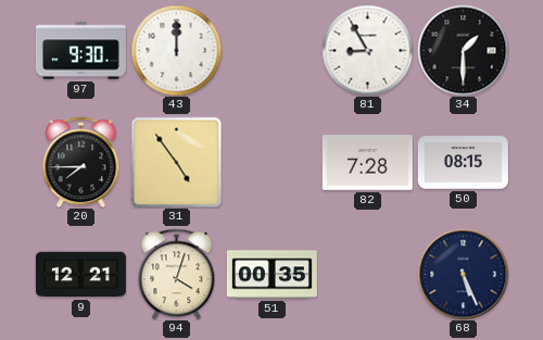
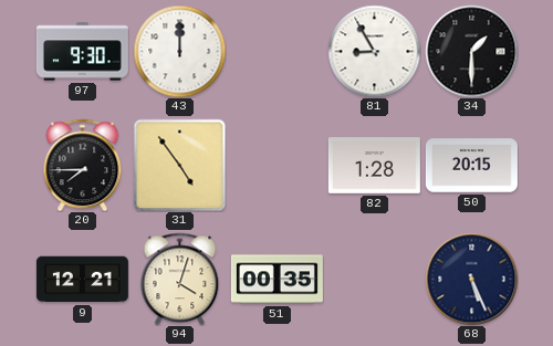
82: 7:28 -> 1:28 (374, 166)
50: 08:15 -> 20:15 (471, 166)
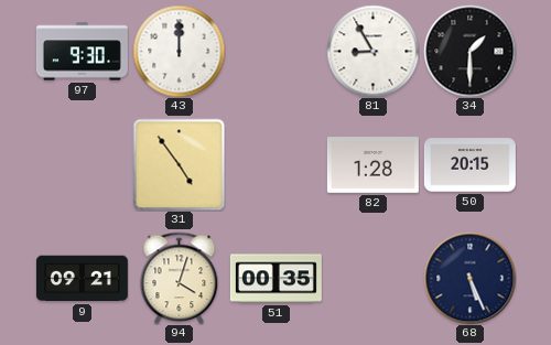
20: 7:45 -> none (83, 165)
9: 12:21 -> 09:21 (82, 279)
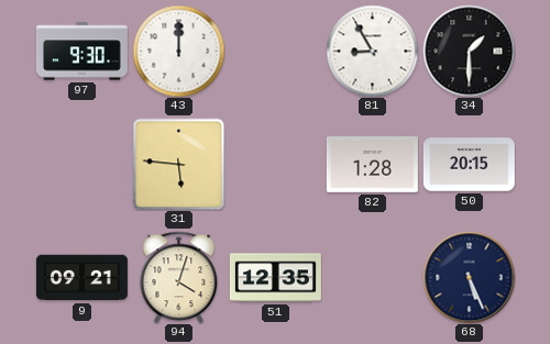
31: 4:54 -> 5:46 (178, 164)
51: 00:35 -> 12:35 (275, 278)
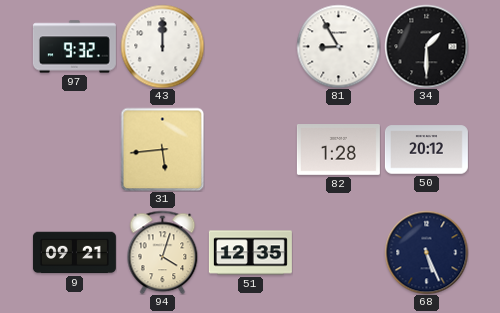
97: 9:30 -> 9:32 (74, 47)
31: 5:46 -> 5:44 (162, 149)
50: 20:15 -> 20:12 (426, 150)
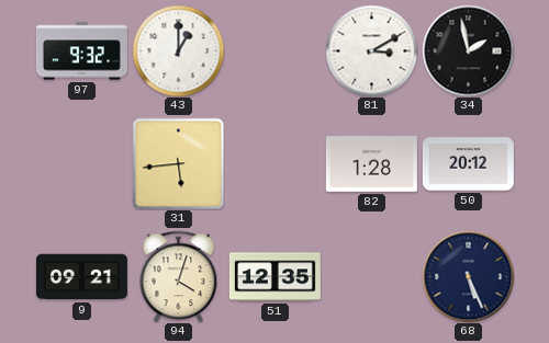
43: 12:00 -> 1:00 (178, 50)
81: 8:55 -> 3:10 (371, 50)
34: 1:30 -> 1:58 (468, 50)
